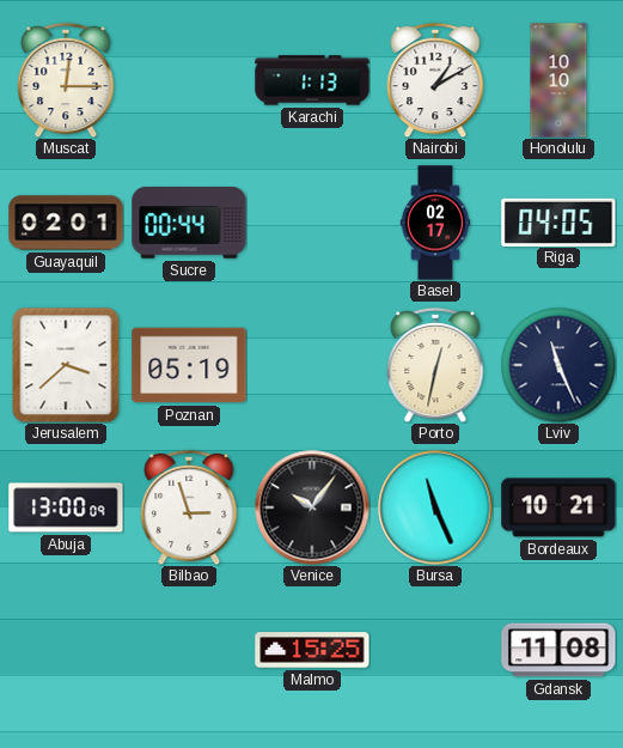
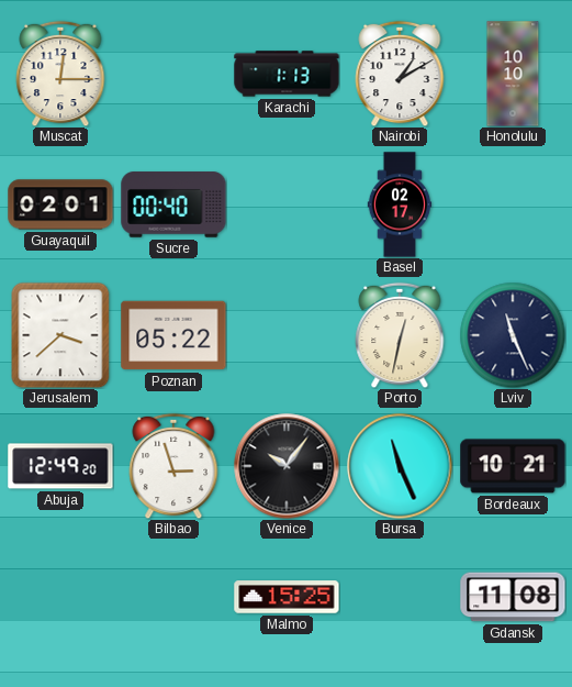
Sucre: 00:44 -> 00:40 (173, 204)
Riga: 04:05 -> none (558, 221)
Poznan: 05:19 -> 05:22 (173, 335)
Abuja: 13:00 -> 12:49 (60, 466)
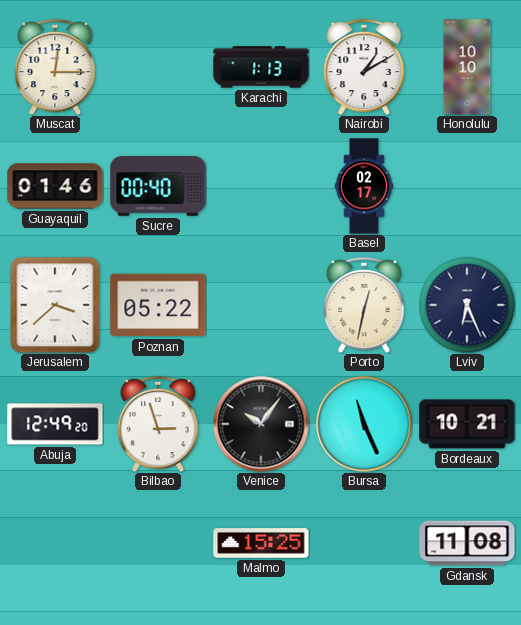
Guayaquil: 02:01 -> 01:46 (55, 186)
Lviv: 11:26 -> 6:26 (467, 305)
